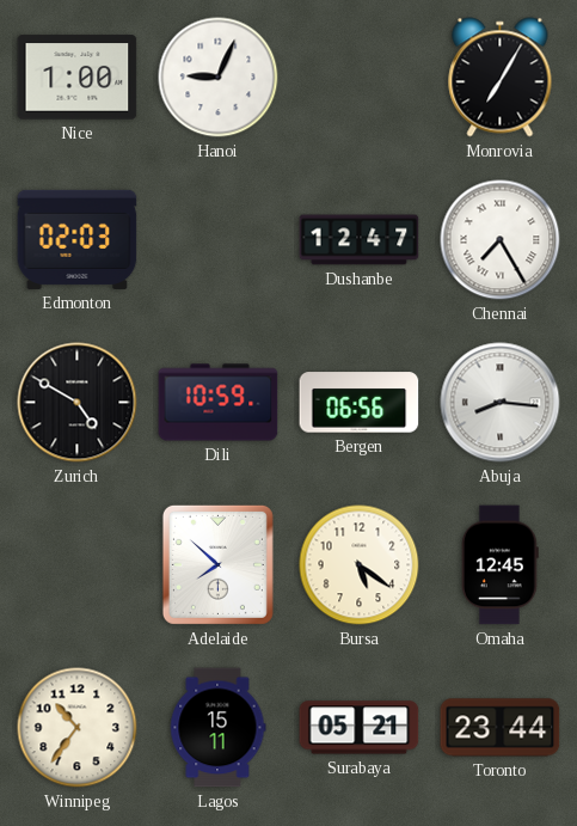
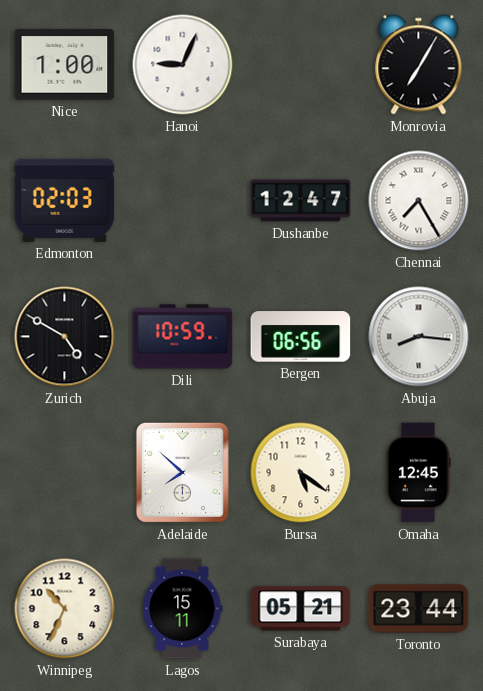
Winnipeg: 10:36 -> 10:34 (65, 609)
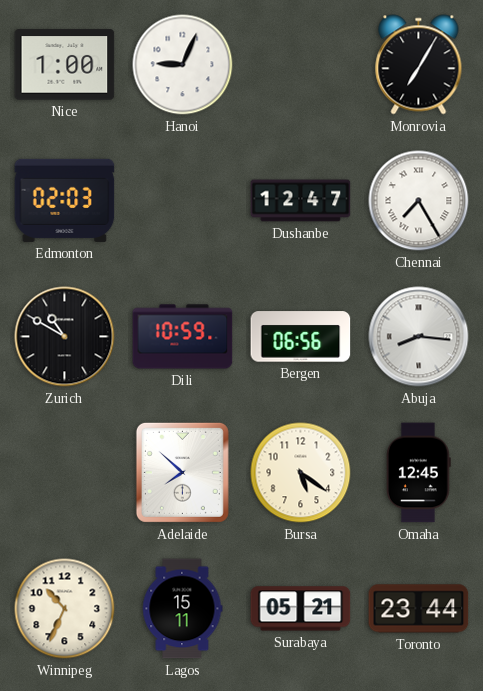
Zurich: 4:50 -> 10:50 (65, 337)
